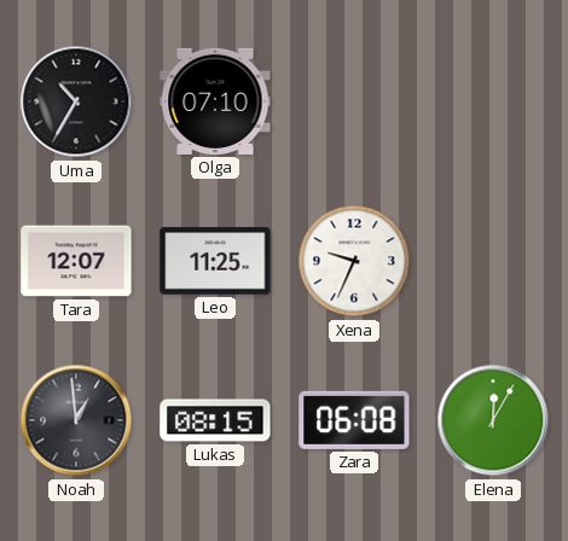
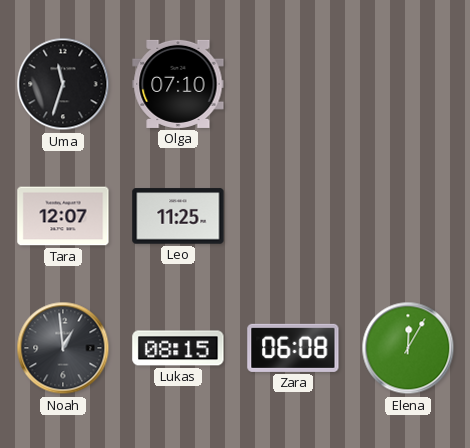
Uma: 10:35 -> 11:33 (63, 84)
Xena: 9:34 -> none (354, 261)
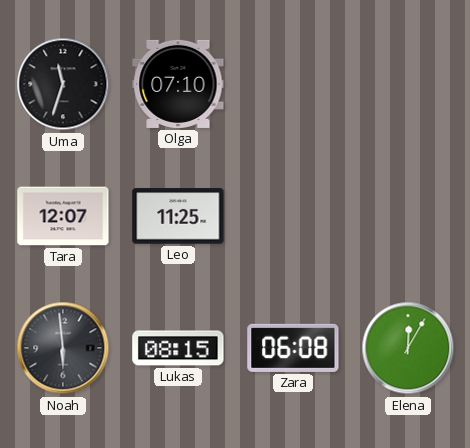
Noah: 12:59 -> 5:59 (63, 348)
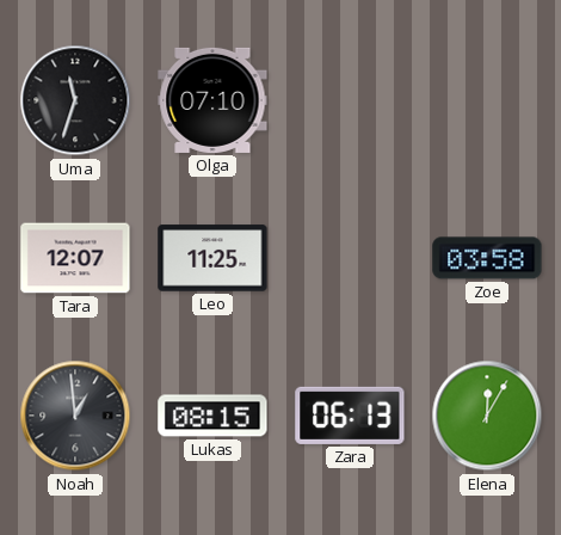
Zoe: none -> 03:58 (487, 258)
Noah: 5:59 -> 12:59 (75, 416)
Zara: 06:08 -> 06:13 (350, 416)
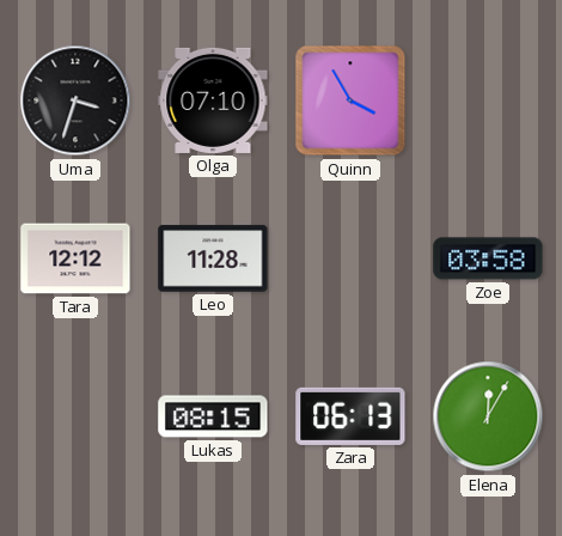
Uma: 11:33 -> 3:33 (75, 100)
Quinn: none -> 3:55 (350, 100)
Tara: 12:07 -> 12:12 (75, 258)
Leo: 11:25 -> 11:28 (213, 258)
Noah: 12:59 -> none (75, 416)
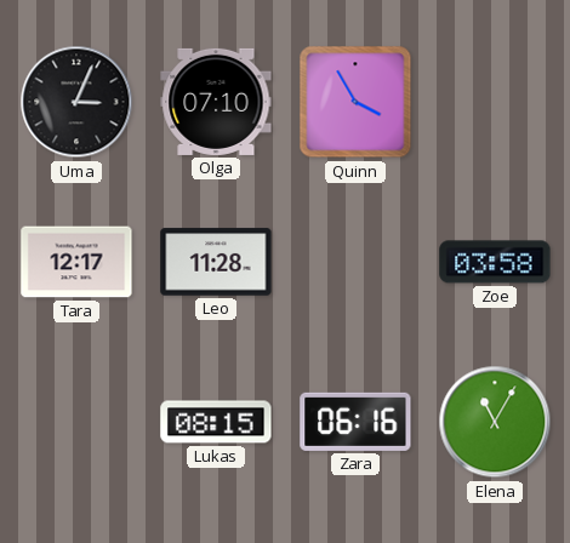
Uma: 3:33 -> 3:04 (76, 102)
Tara: 12:12 -> 12:17 (76, 262)
Zara: 06:13 -> 06:16 (355, 422)
Elena: 12:05 -> 11:05 (495, 422)
